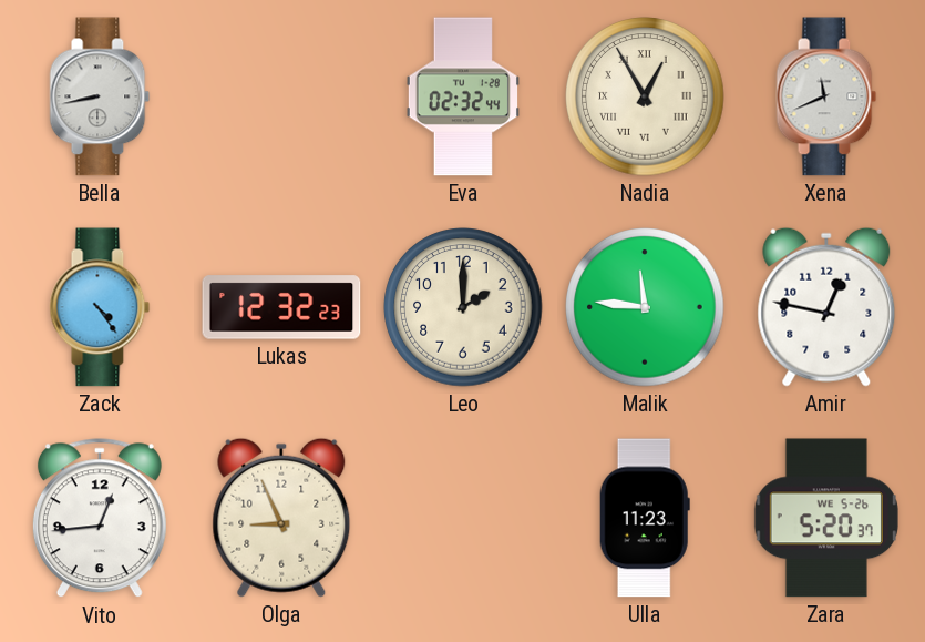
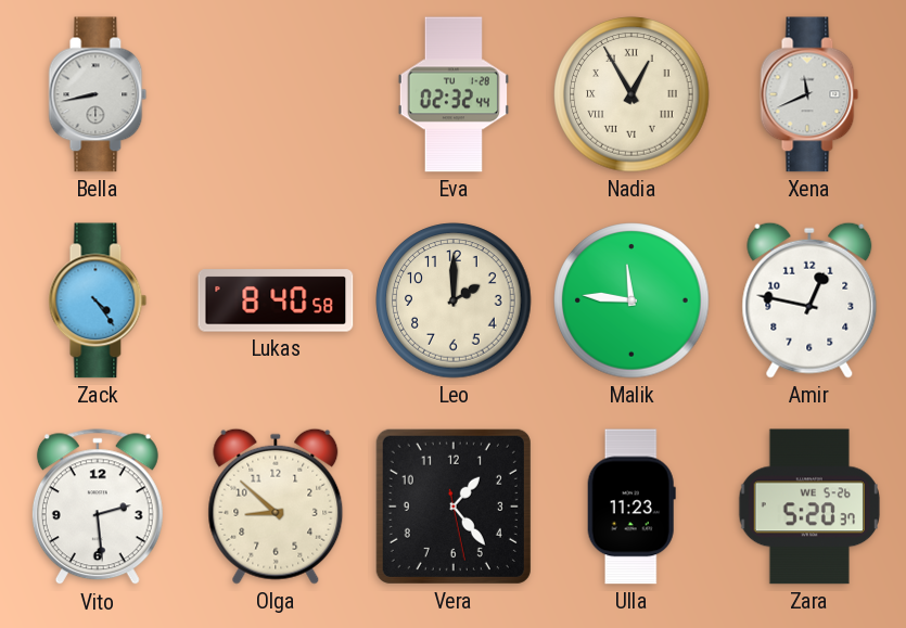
Lukas: 12:32 -> 8:40 (276, 300)
Vito: 12:44 -> 2:29 (98, 508)
Olga: 8:56 -> 8:52 (276, 507)
Vera: none -> 1:23 (454, 507)
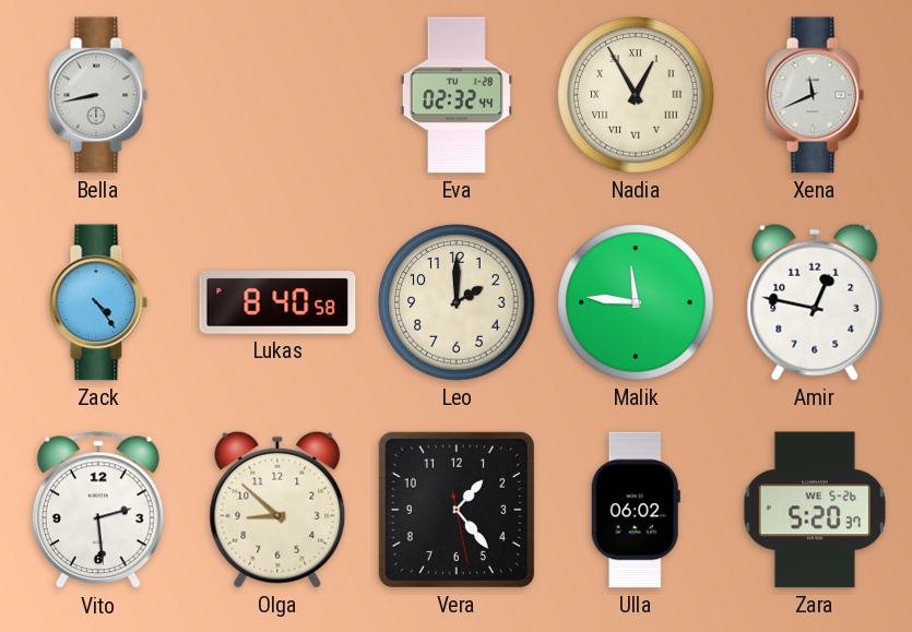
Ulla: 11:23 -> 06:02 (636, 510)
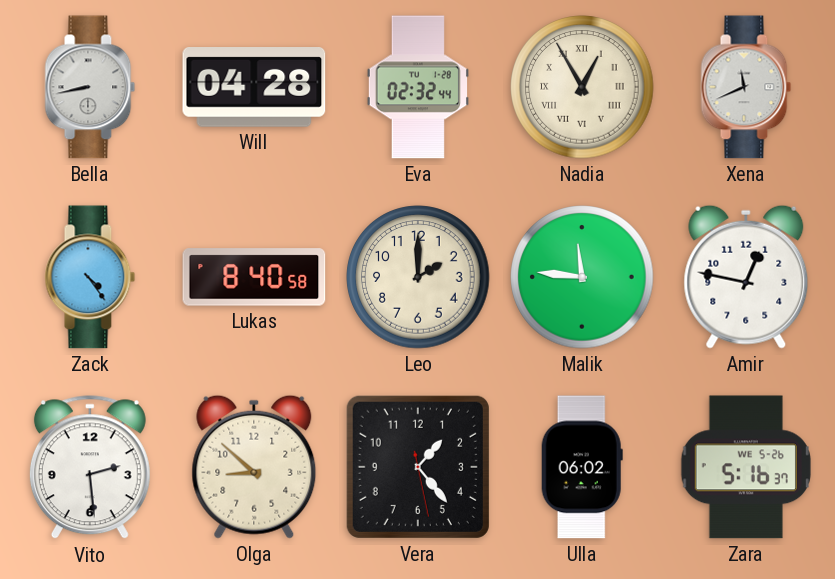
Will: none -> 04:28 (254, 88)
Zara: 5:20 -> 5:16 (746, 467)
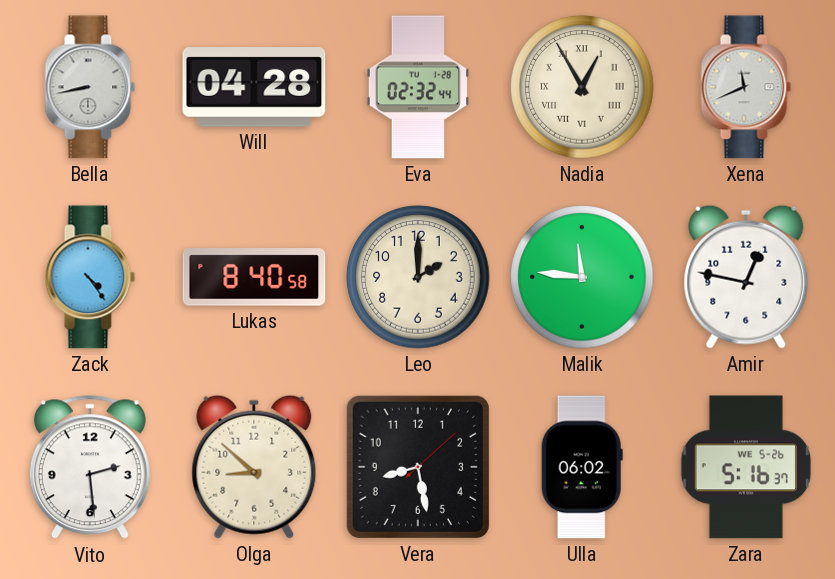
Vera: 1:23 -> 8:28 (418, 467)
